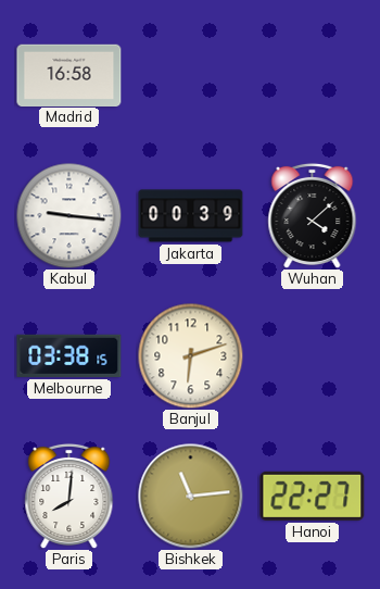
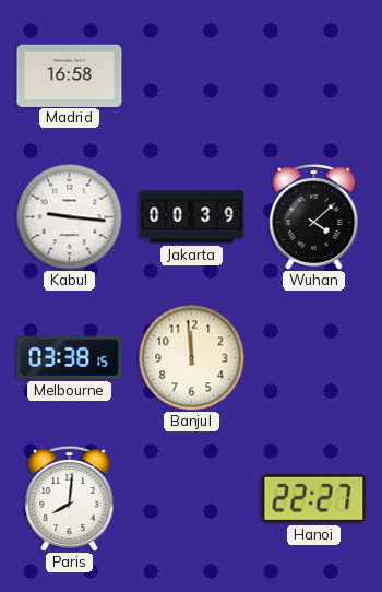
Banjul: 6:12 -> 11:59 (191, 357)
Bishkek: 11:14 -> none (191, 497)
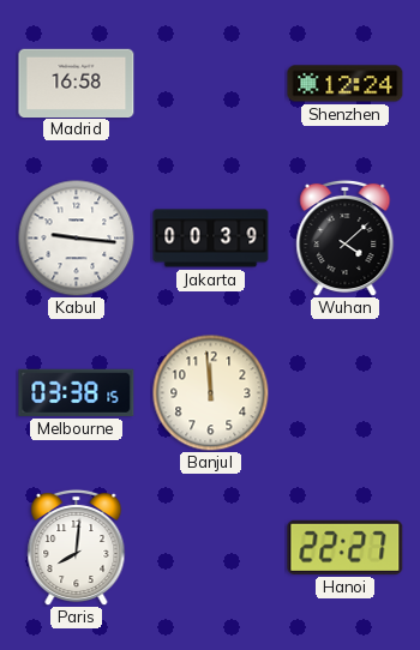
Shenzhen: none -> 12:24 (346, 84)
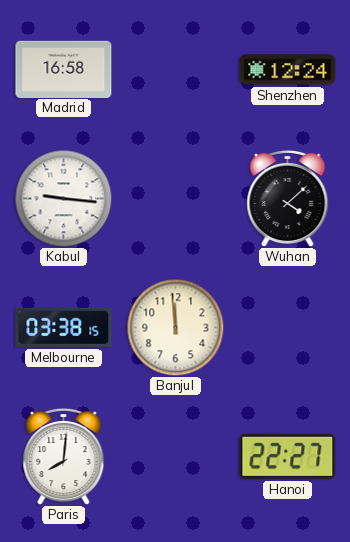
Jakarta: 00:39 -> none (211, 239)
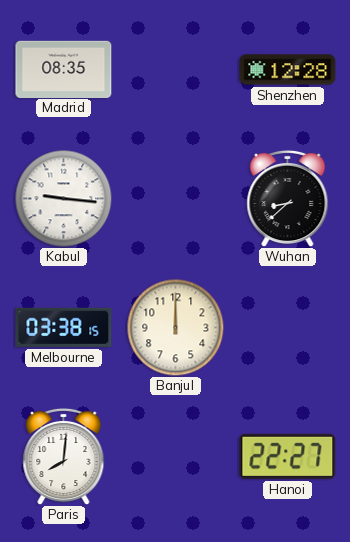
Madrid: 16:58 -> 08:35 (64, 69)
Shenzhen: 12:24 -> 12:28 (288, 70)
Wuhan: 4:08 -> 8:38 (288, 198)
Banjul: 11:59 -> 12:00 (175, 327)
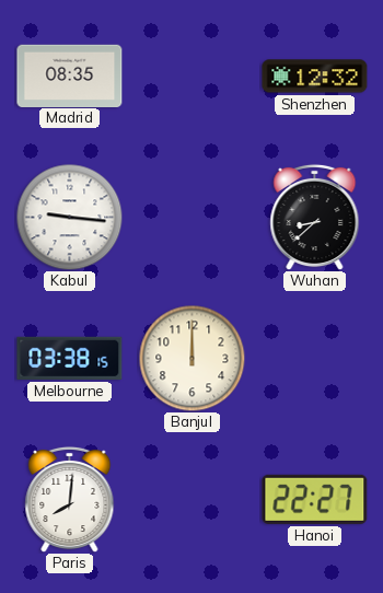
Shenzhen: 12:28 -> 12:32 (315, 77)
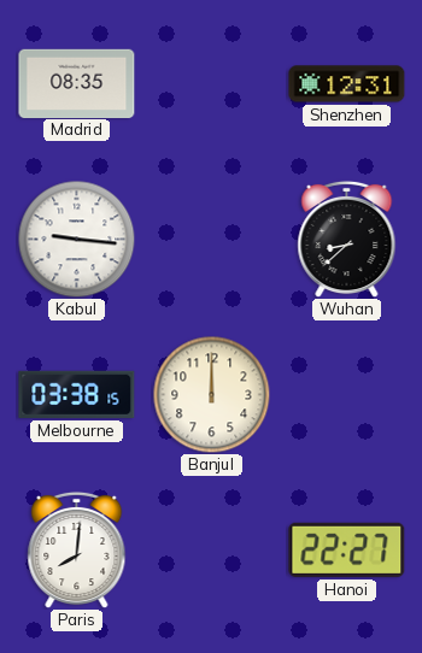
Shenzhen: 12:32 -> 12:31 (347, 84)
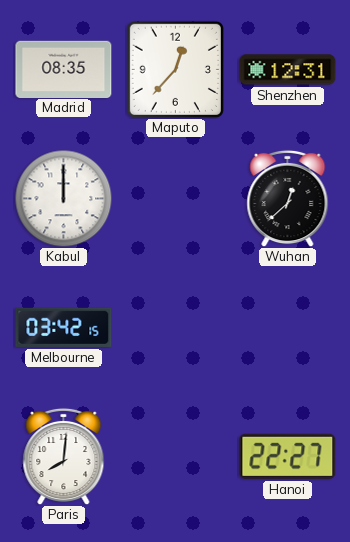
Maputo: none -> 12:37 (175, 69)
Kabul: 9:16 -> 12:00 (63, 198)
Wuhan: 8:38 -> 12:38 (288, 198)
Melbourne: 03:38 -> 03:42 (64, 327)
Banjul: 12:00 -> none (211, 394)
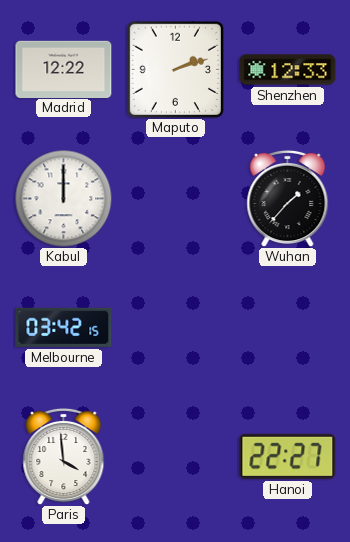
Madrid: 08:35 -> 12:22 (64, 69)
Maputo: 12:37 -> 2:12 (175, 69)
Shenzhen: 12:31 -> 12:33 (288, 70)
Wuhan: 12:38 -> 1:37 (288, 198)
Paris: 8:01 -> 3:59 (64, 456)
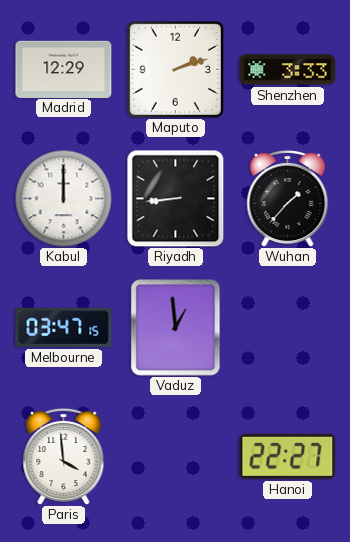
Madrid: 12:22 -> 12:29 (64, 69)
Shenzhen: 12:33 -> 3:33 (288, 70)
Riyadh: none -> 8:44 (176, 199)
Melbourne: 03:42 -> 03:47 (64, 327)
Vaduz: none -> 12:59 (176, 328)
